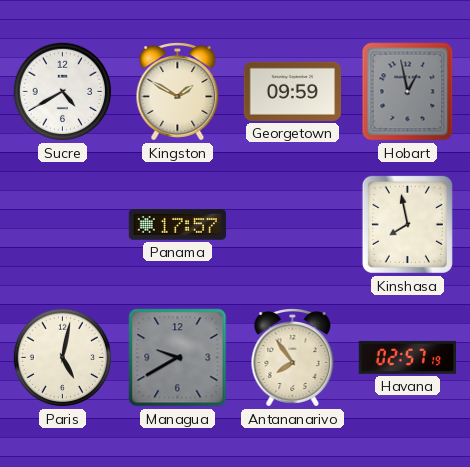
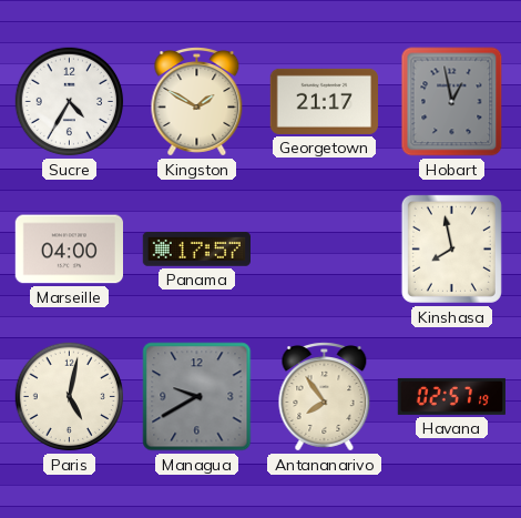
Sucre: 4:40 -> 4:35 (70, 102)
Georgetown: 09:59 -> 21:17 (324, 101)
Marseille: none -> 04:00 (69, 250)
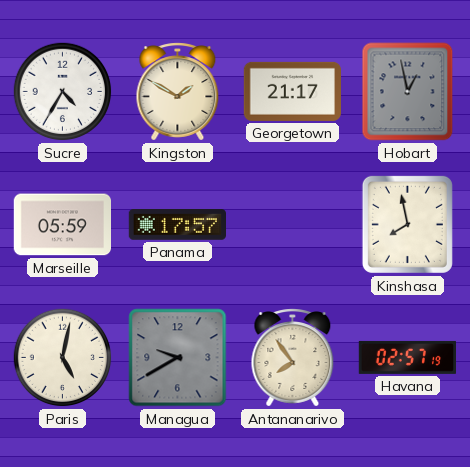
Marseille: 04:00 -> 05:59 (62, 225)
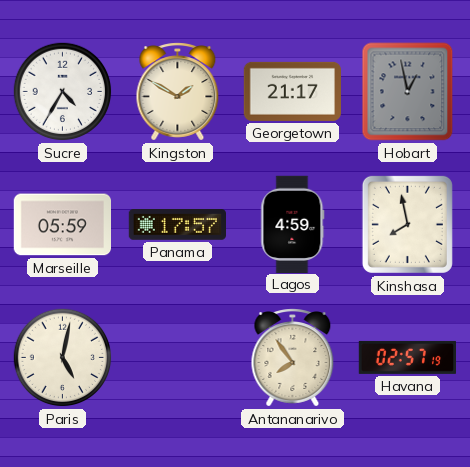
Lagos: none -> 4:59 (293, 224)
Managua: 9:40 -> none (178, 358)
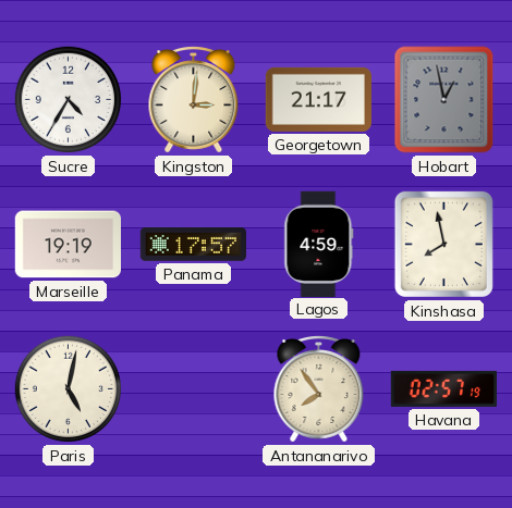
Kingston: 1:50 -> 3:01 (194, 100)
Marseille: 05:59 -> 19:19 (68, 245)
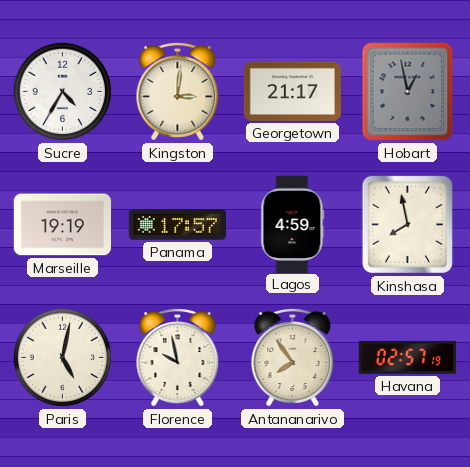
Florence: none -> 9:58 (178, 358)
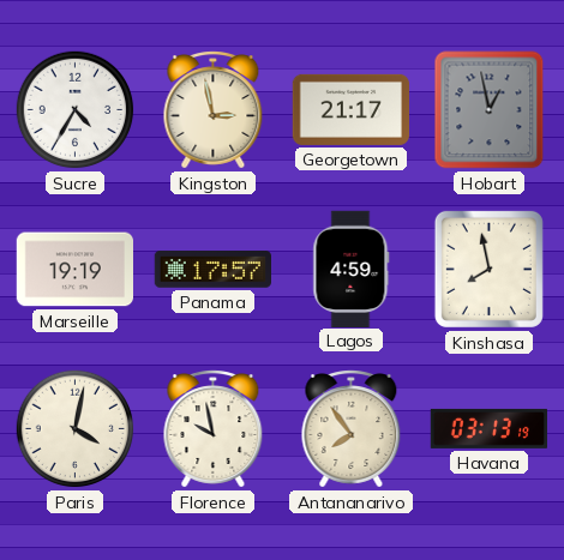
Kingston: 3:01 -> 2:58 (214, 110)
Paris: 5:02 -> 4:02 (76, 429)
Havana: 02:57 -> 03:13 (488, 428)
